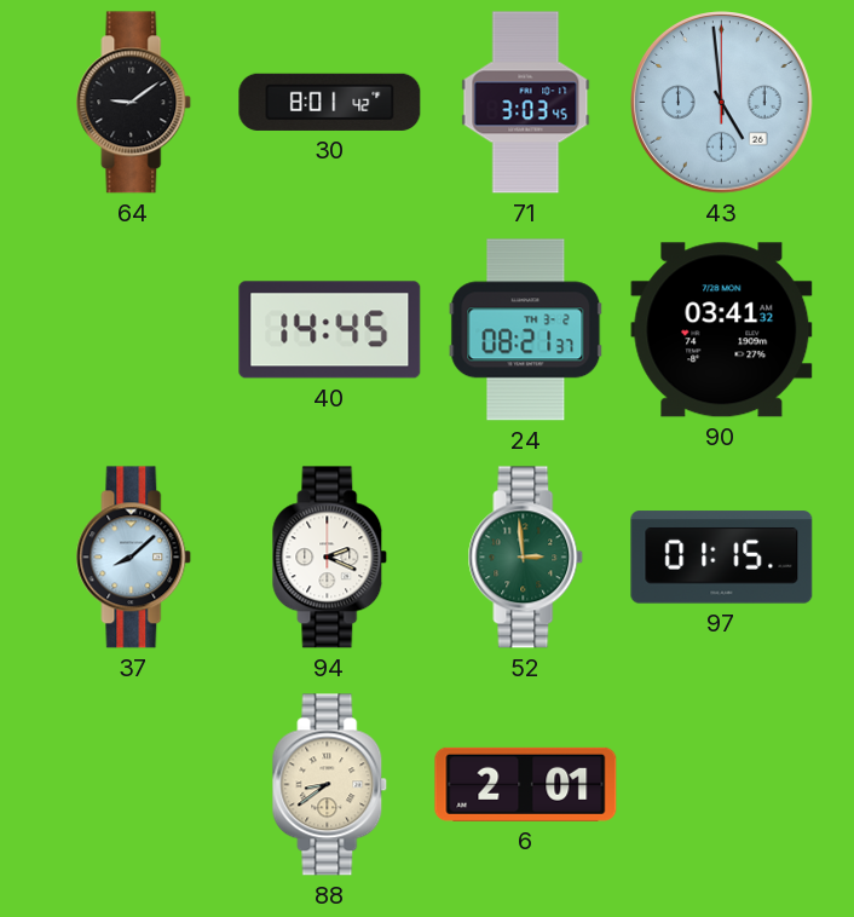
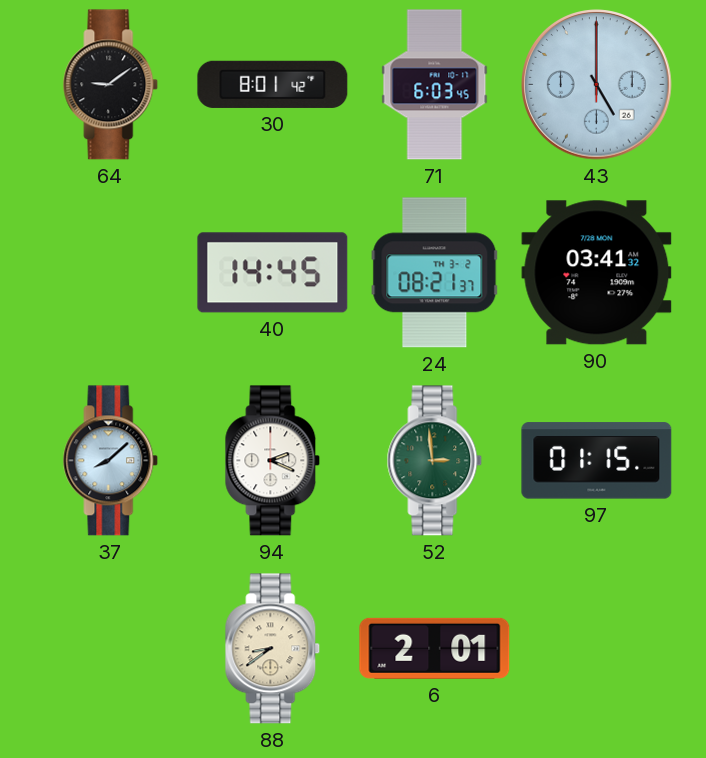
71: 3:03 -> 6:03 (435, 85)
43: 4:59 -> 5:00 (597, 85)
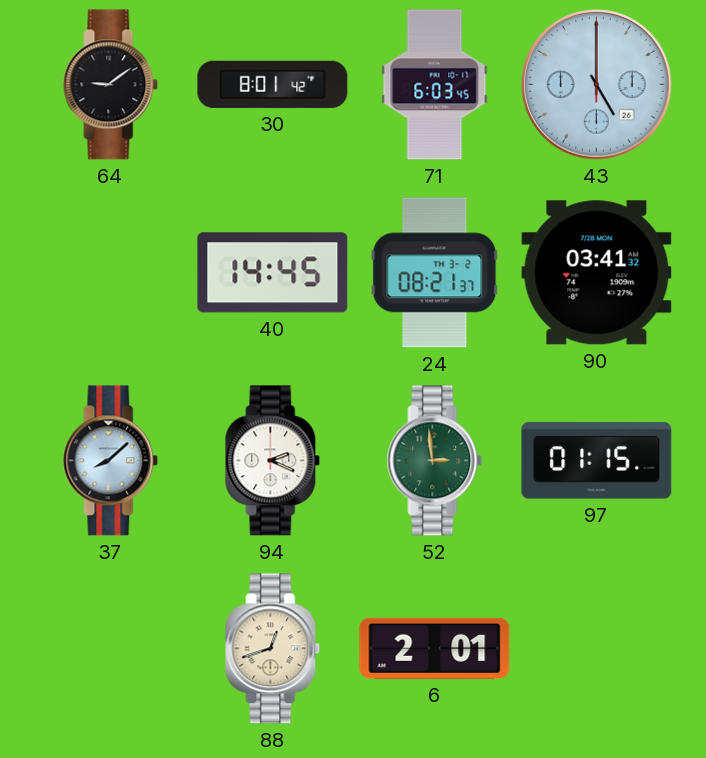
88: 8:39 -> 12:42 (273, 649)
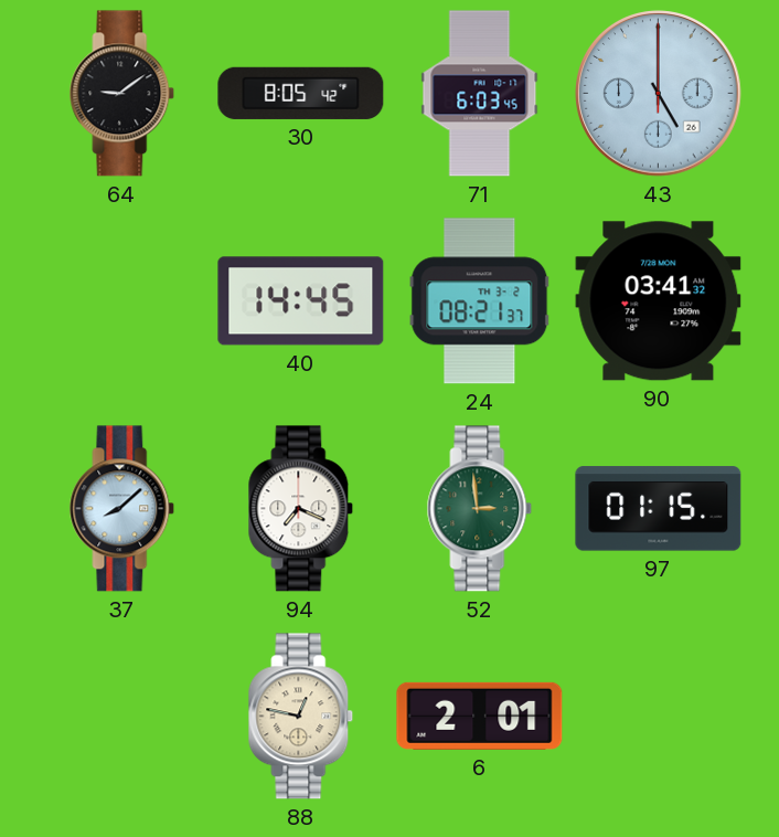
30: 8:01 -> 8:05 (301, 93)
94: 2:19 -> 7:19 (301, 509)
88: 12:42 -> 12:47 (301, 717)
